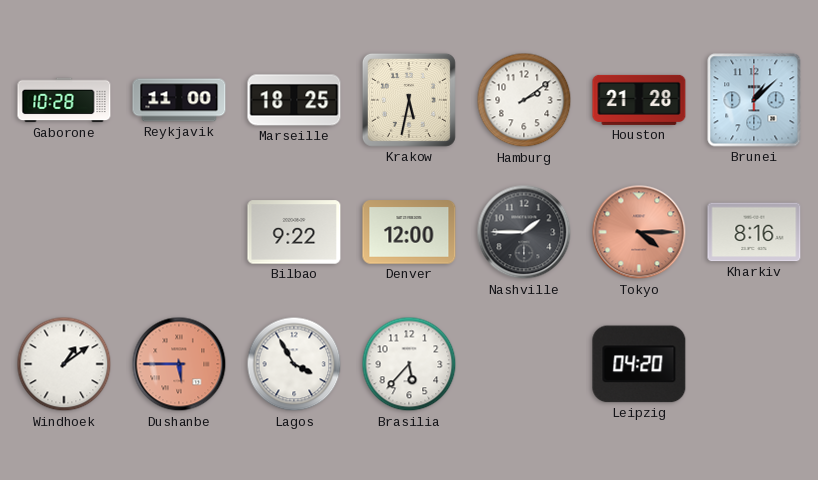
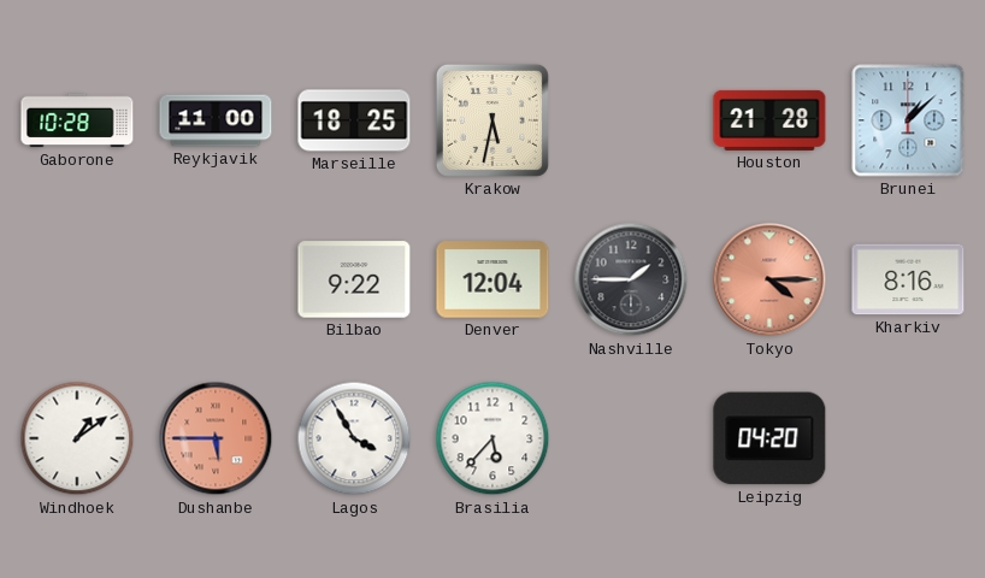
Hamburg: 2:09 -> none (524, 100)
Denver: 12:00 -> 12:04 (492, 279)
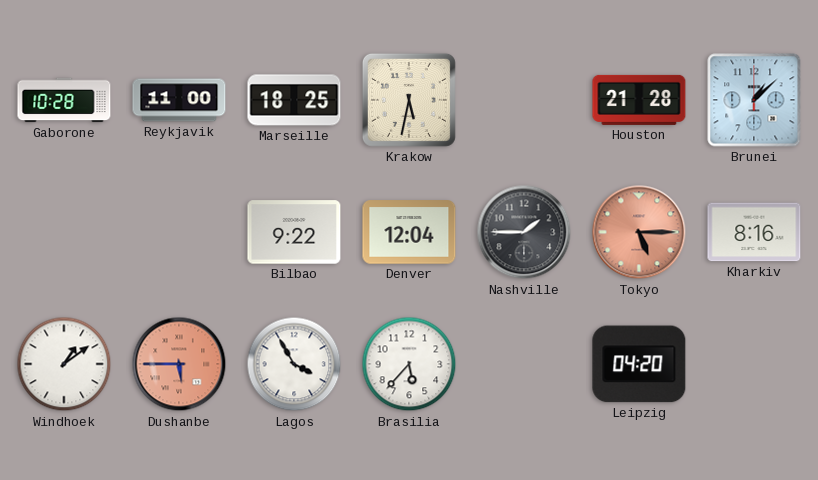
Tokyo: 4:15 -> 5:15 (639, 232)
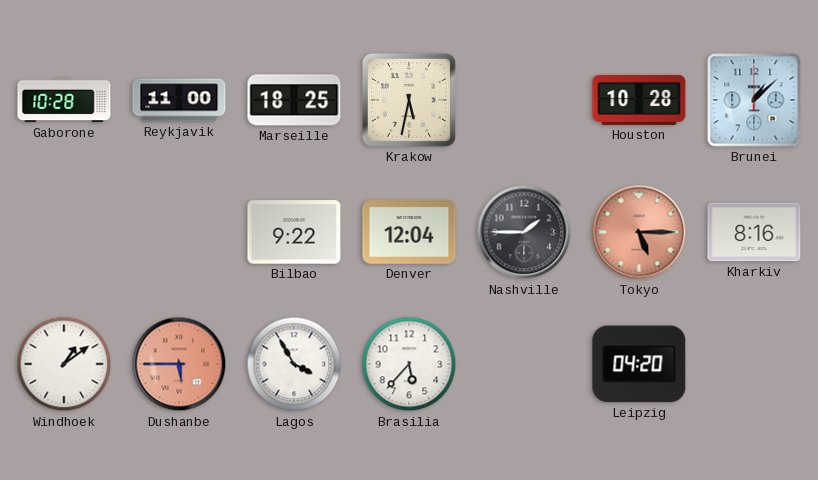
Houston: 21:28 -> 10:28 (639, 100)
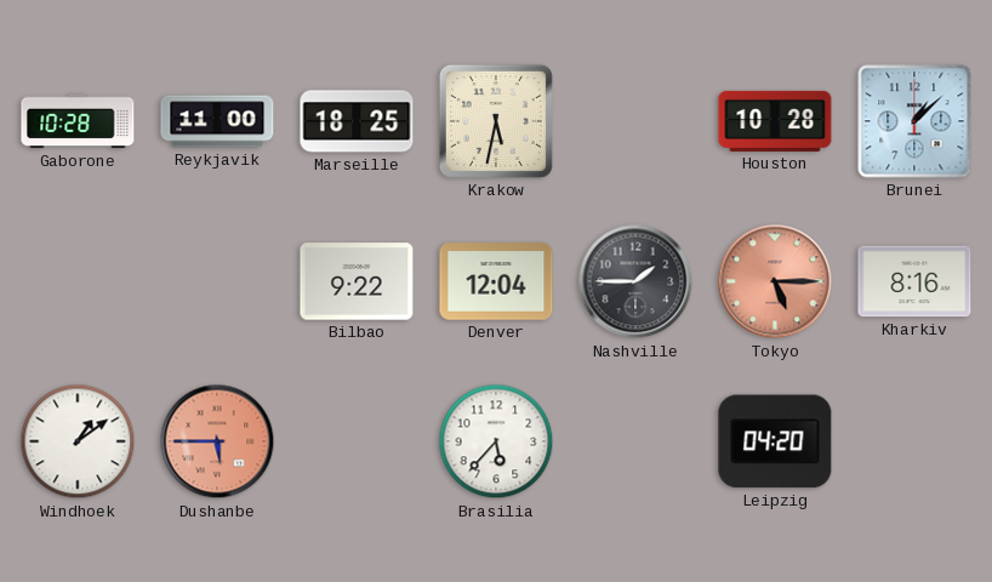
Lagos: 3:55 -> none (294, 364)
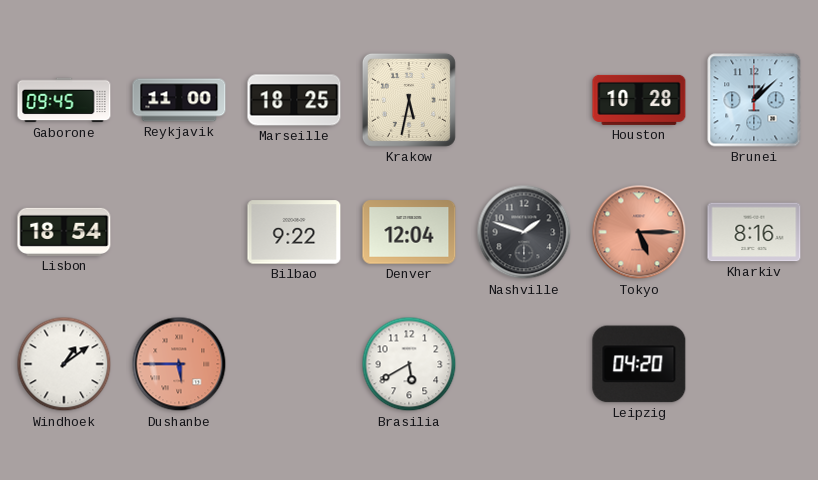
Gaborone: 10:28 -> 09:45 (64, 100)
Lisbon: none -> 18:54 (64, 232)
Nashville: 1:45 -> 1:48 (524, 232)
Brasilia: 5:37 -> 5:40 (409, 364)
